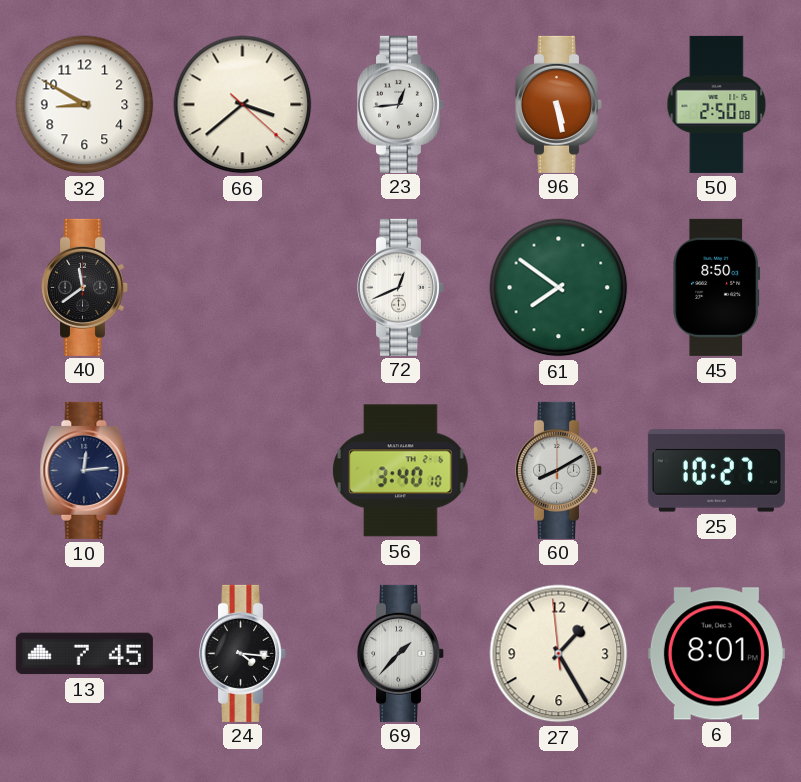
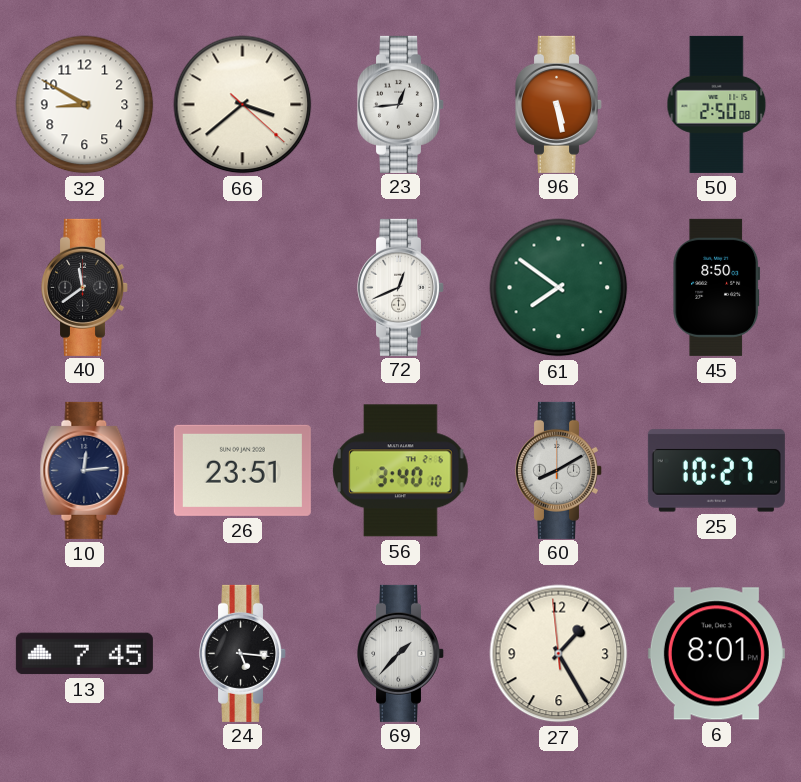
26: none -> 23:51 (242, 470)
24: 4:16 -> 5:16 (243, 653)
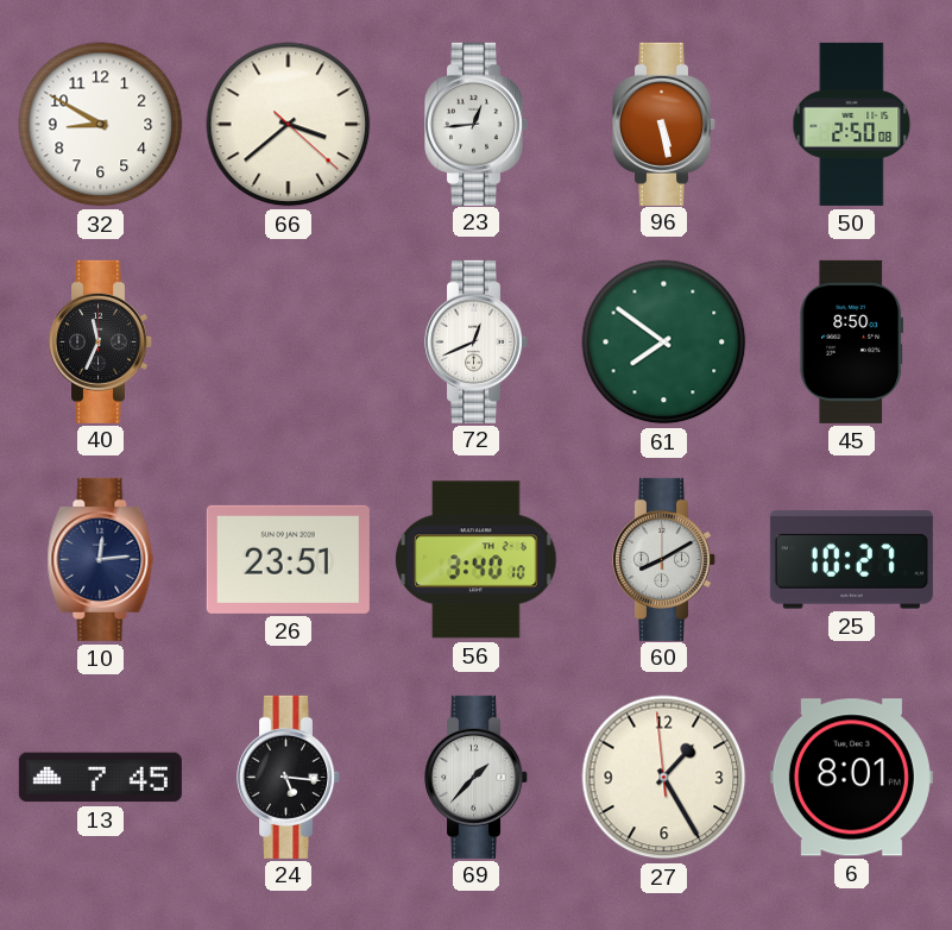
40: 11:39 -> 11:34 (101, 341)
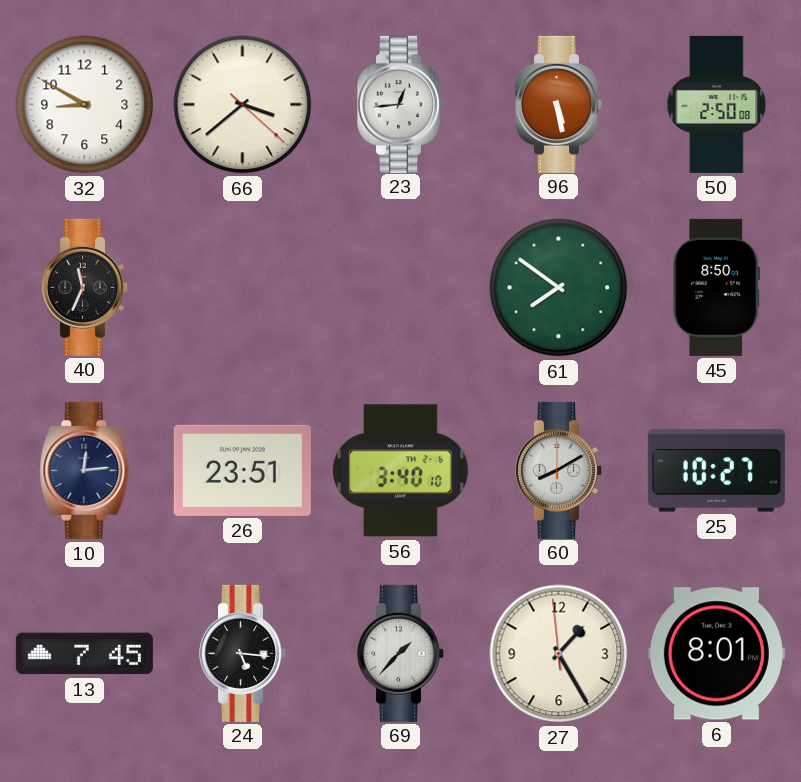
72: 12:41 -> none (477, 341)
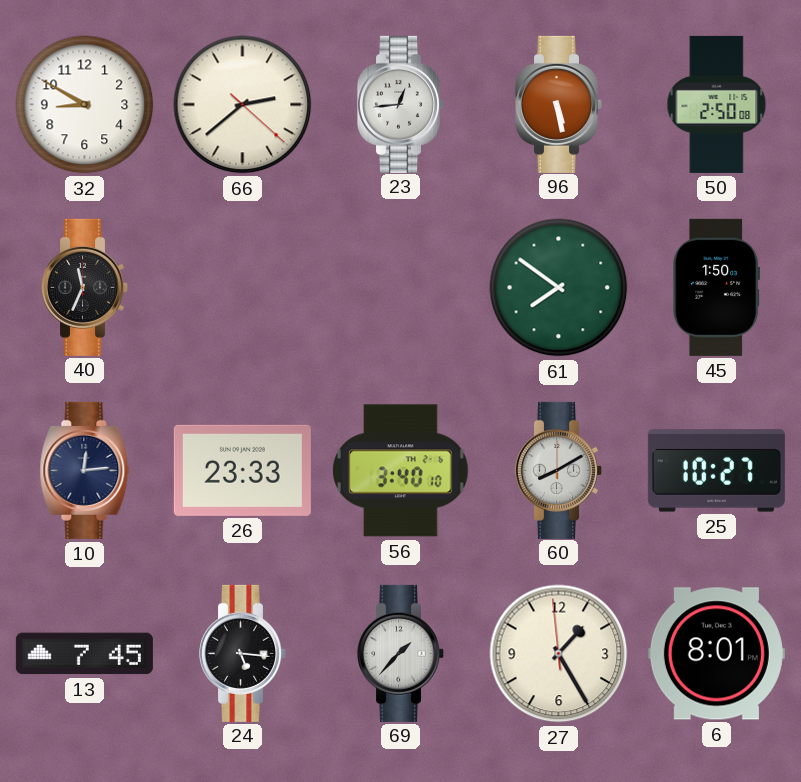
66: 3:38 -> 2:38 (243, 105)
45: 8:50 -> 1:50 (717, 287)
26: 23:51 -> 23:33 (242, 470)
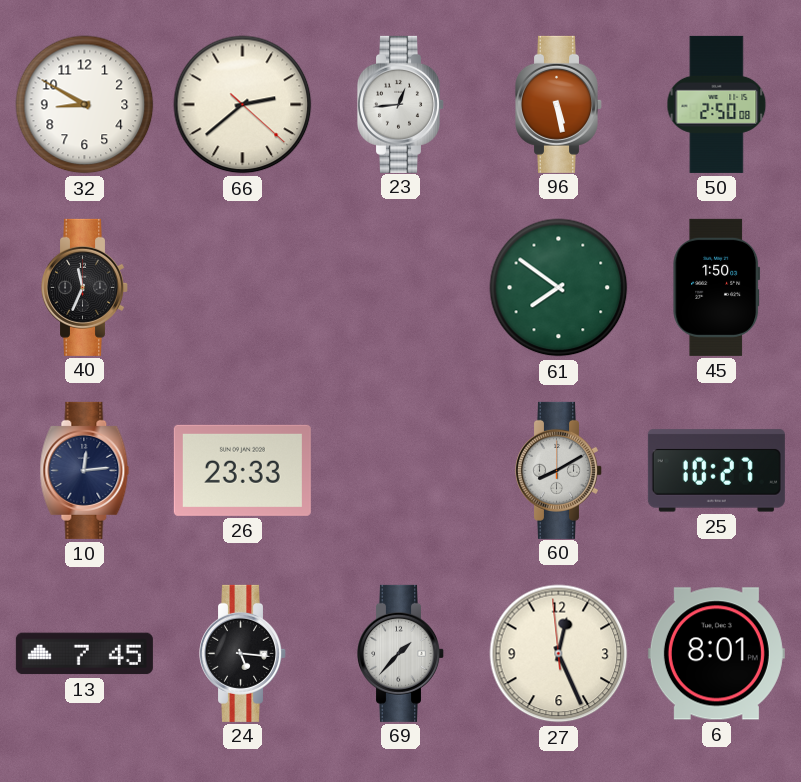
56: 3:40 -> none (401, 471)
27: 1:24 -> 12:25 (559, 654)
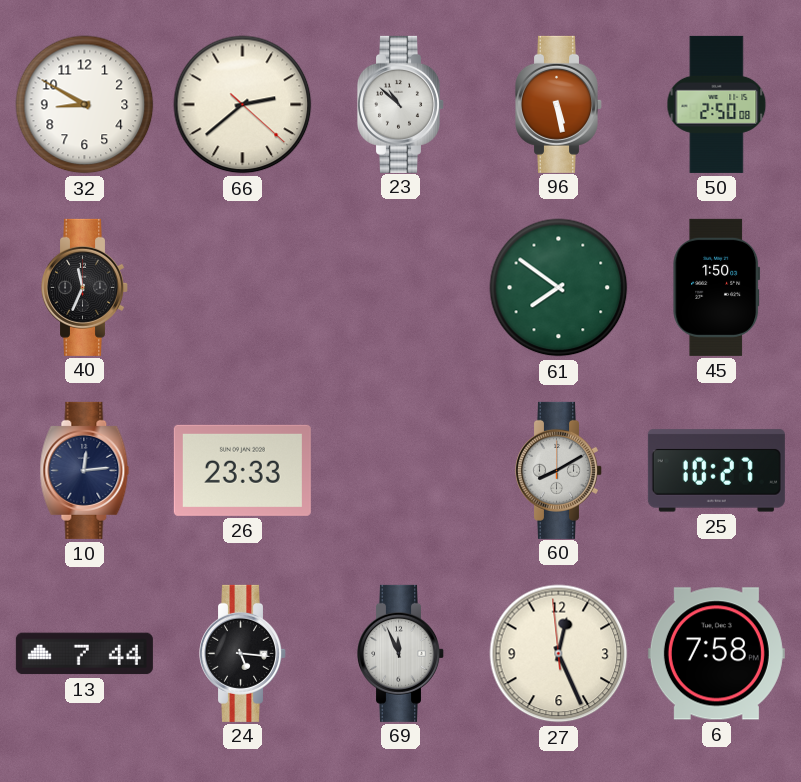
23: 12:44 -> 10:52 (401, 104)
13: 7:45 -> 7:44 (84, 654)
69: 1:37 -> 11:56 (401, 653)
6: 8:01 -> 7:58 (716, 654)
